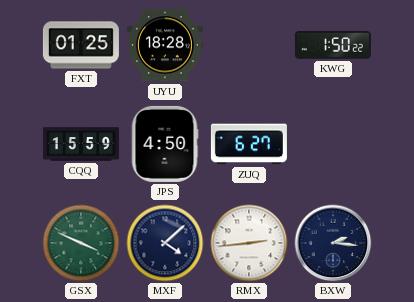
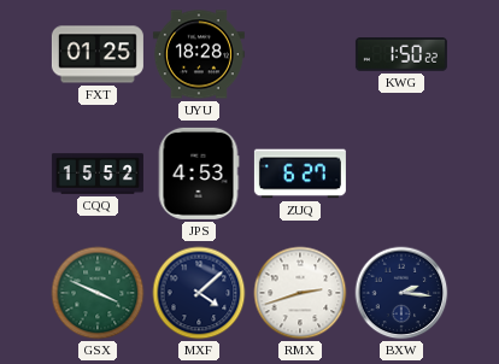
CQQ: 15:59 -> 15:52 (98, 174)
JPS: 4:50 -> 4:53 (199, 174)
RMX: 2:44 -> 2:42 (300, 293)
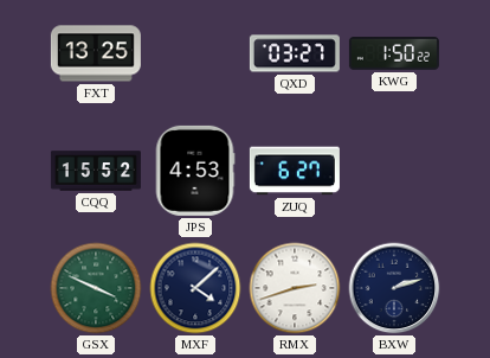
FXT: 01:25 -> 13:25 (96, 53)
UYU: 18:28 -> none (199, 54)
QXD: none -> 03:27 (295, 53)
BXW: 2:16 -> 2:12 (394, 288)
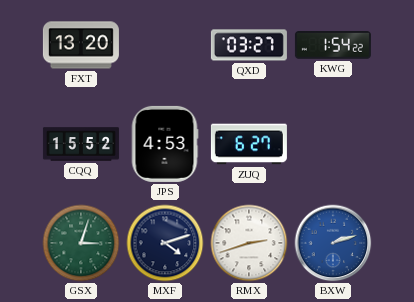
FXT: 13:25 -> 13:20 (81, 45)
KWG: 1:50 -> 1:54 (333, 46)
GSX: 3:49 -> 3:03 (81, 243)
MXF: 4:08 -> 4:12 (165, 243)
BXW dial: navy -> blue (333, 243)
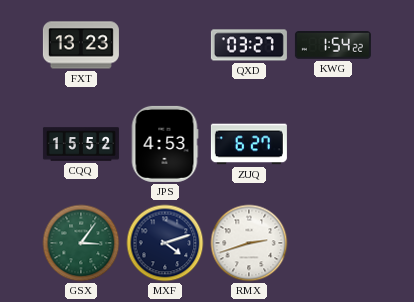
FXT: 13:20 -> 13:23 (81, 45)
GSX: 3:03 -> 3:06 (81, 243)
BXW: 2:12 -> none (333, 243)
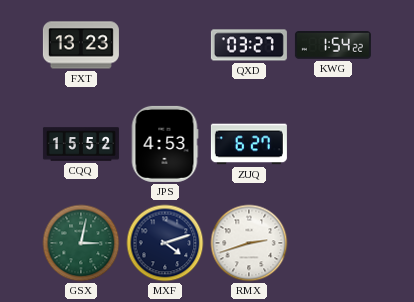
GSX: 3:06 -> 3:02 (81, 243)
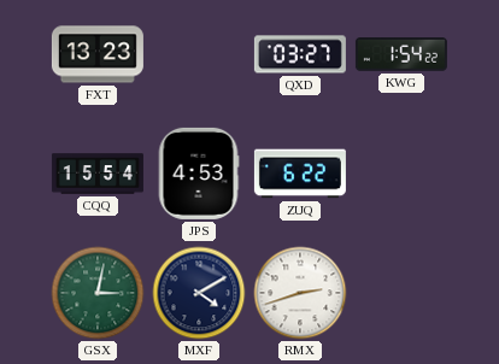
CQQ: 15:52 -> 15:54 (98, 174)
ZUQ: 6:27 -> 6:22 (300, 174)
MXF: 4:12 -> 4:10 (199, 293)
